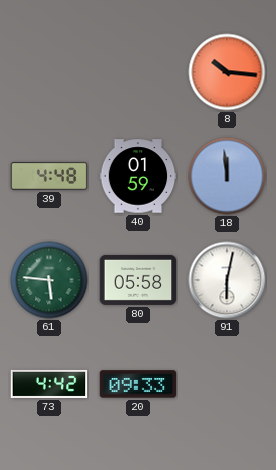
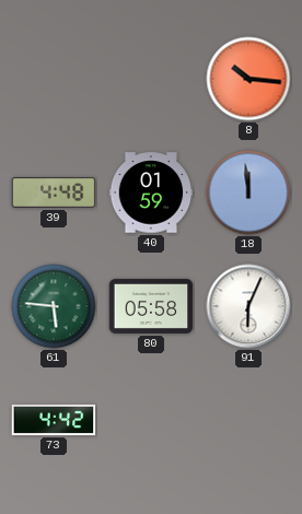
91: 6:02 -> 6:04 (248, 306)
20: 09:33 -> none (138, 384)
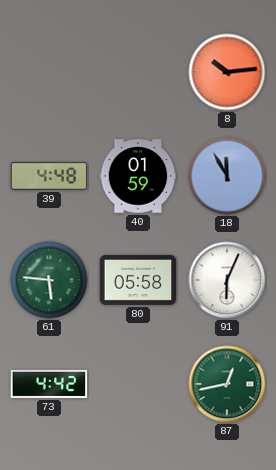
8: 10:16 -> 10:14 (227, 72)
18: 11:59 -> 11:55 (227, 176)
87: none -> 12:43 (227, 384)
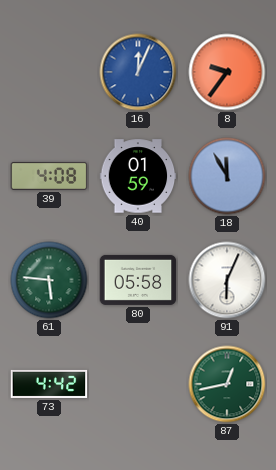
16: none -> 12:04 (138, 72)
8: 10:14 -> 9:36 (227, 72)
39: 4:48 -> 4:08 (49, 176)
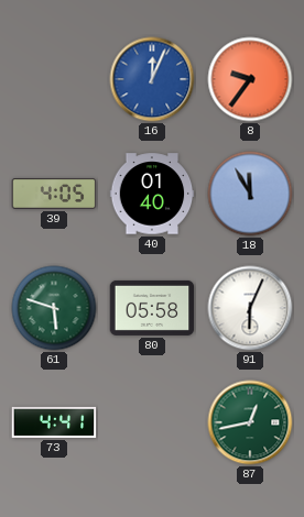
39: 4:08 -> 4:05 (54, 194)
40: 01:59 -> 01:40 (152, 194)
61: 5:46 -> 5:48 (54, 308)
73: 4:42 -> 4:41 (54, 422)
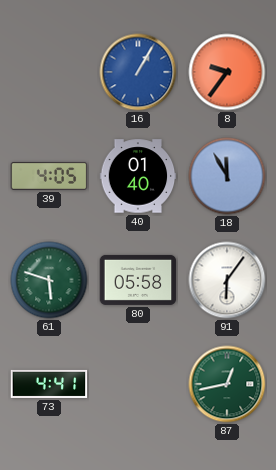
16: 12:04 -> 1:05 (138, 72)
91: 6:04 -> 6:06 (227, 280)
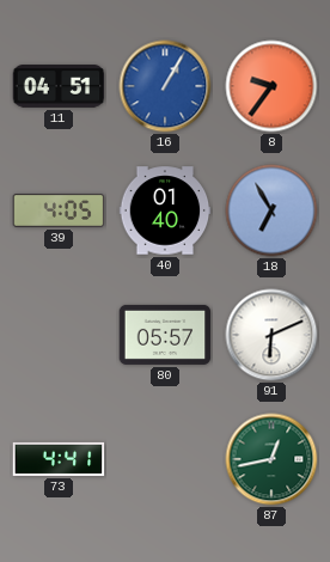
11: none -> 04:51 (59, 86)
18: 11:55 -> 6:55 (271, 210)
61: 5:48 -> none (49, 280)
80: 05:58 -> 05:57 (165, 335)
91: 6:06 -> 6:11 (271, 335)
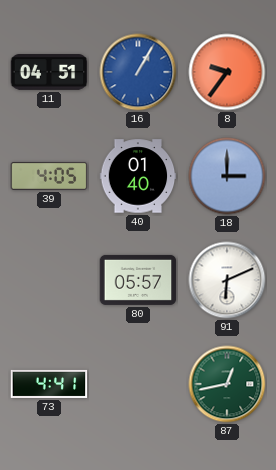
18: 6:55 -> 3:00 (227, 176)
